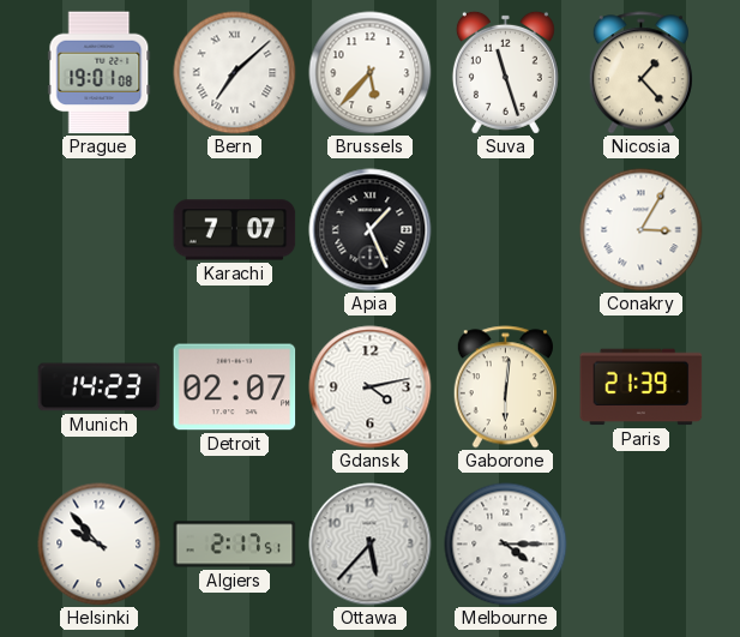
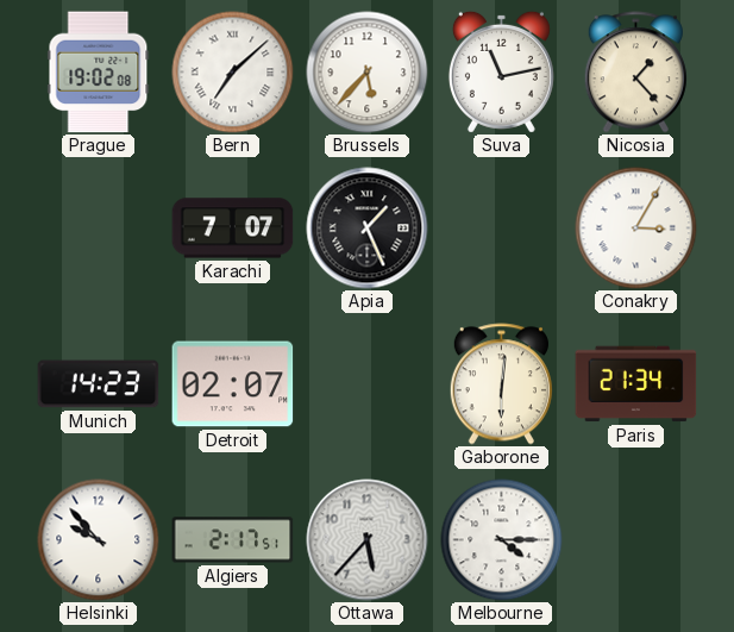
Prague: 19:01 -> 19:02 (99, 73)
Suva: 11:27 -> 11:13 (501, 71)
Gdansk: 4:13 -> none (371, 387)
Paris: 21:39 -> 21:34 (636, 384)
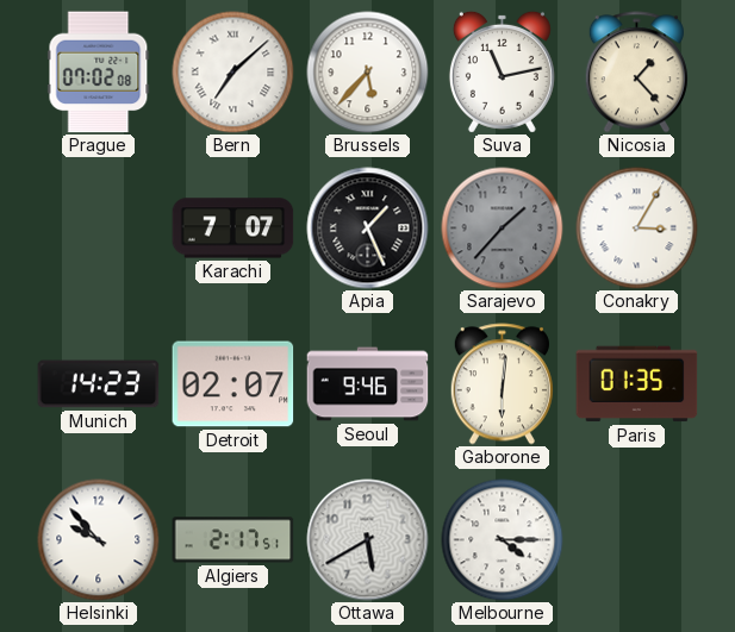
Prague: 19:02 -> 07:02 (99, 73)
Sarajevo: none -> 1:37 (503, 229)
Seoul: none -> 9:46 (368, 384)
Paris: 21:34 -> 01:35 (637, 384)
Ottawa: 5:37 -> 5:40 (368, 540)
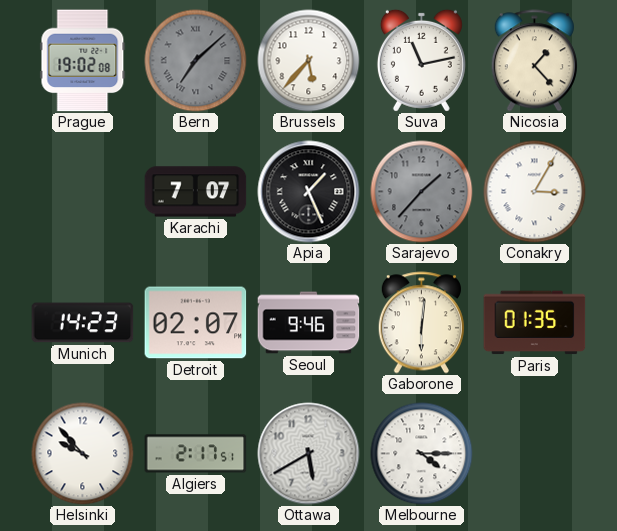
Prague: 07:02 -> 19:02 (83, 61)
Bern dial: white -> grey (196, 61)
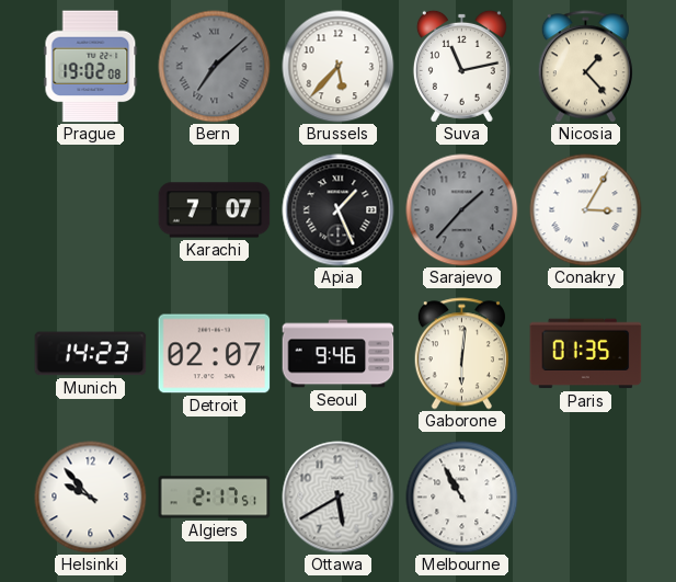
Melbourne: 4:15 -> 10:55 (462, 498)
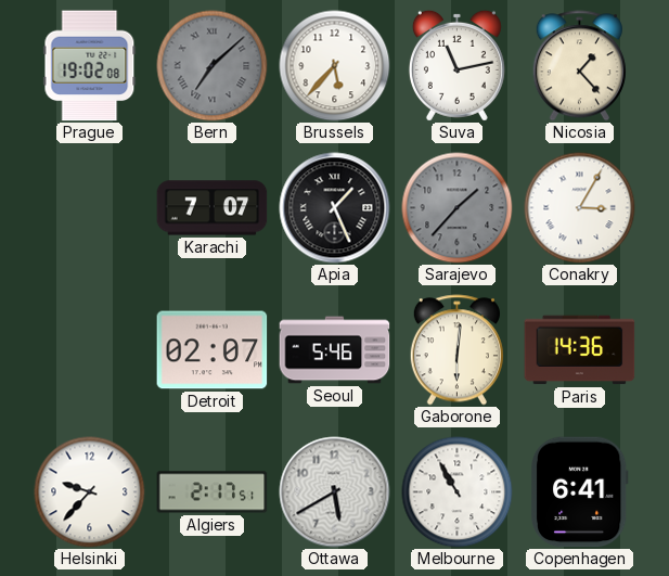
Munich: 14:23 -> none (91, 354)
Seoul: 9:46 -> 5:46 (335, 350)
Paris: 01:35 -> 14:36 (580, 350)
Helsinki: 9:53 -> 9:37 (90, 492)
Copenhagen: none -> 6:41 (579, 492)
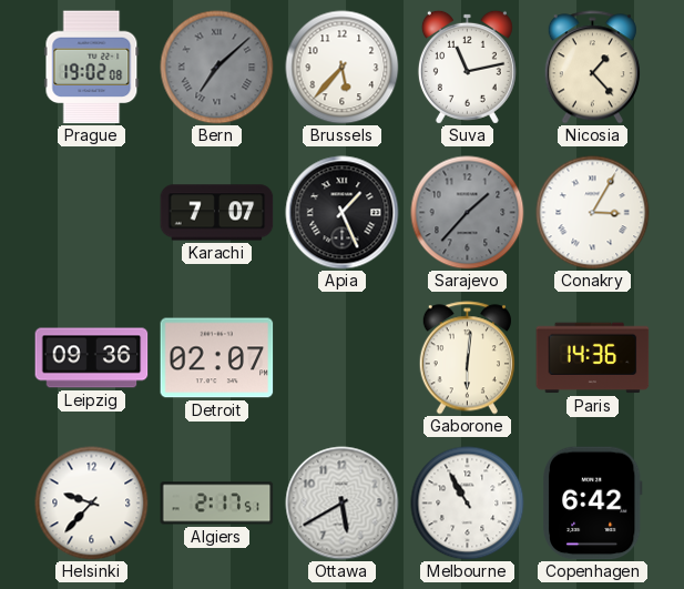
Leipzig: none -> 09:36 (92, 358)
Seoul: 5:46 -> none (335, 350)
Copenhagen: 6:41 -> 6:42 (592, 504)
